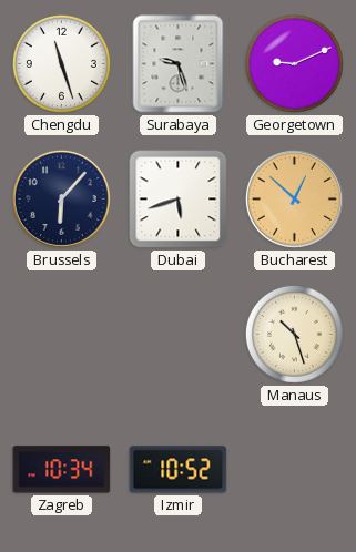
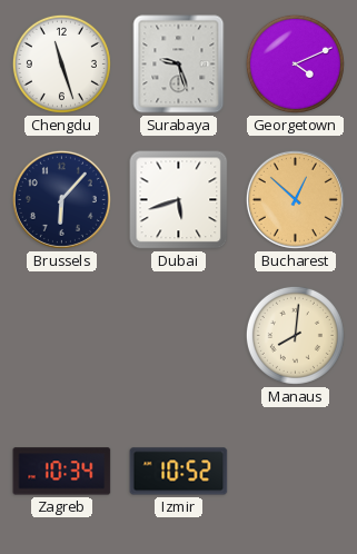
Georgetown: 9:11 -> 4:11 (295, 63)
Manaus: 10:27 -> 8:01 (295, 335)
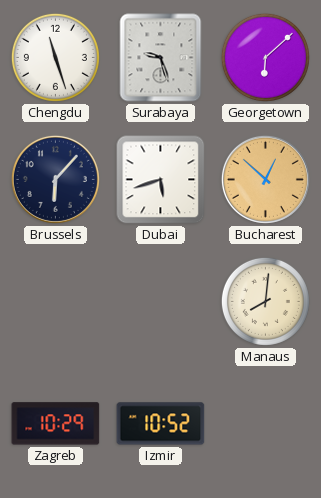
Georgetown: 4:11 -> 6:08 (265, 57)
Zagreb: 10:34 -> 10:29 (56, 424)
